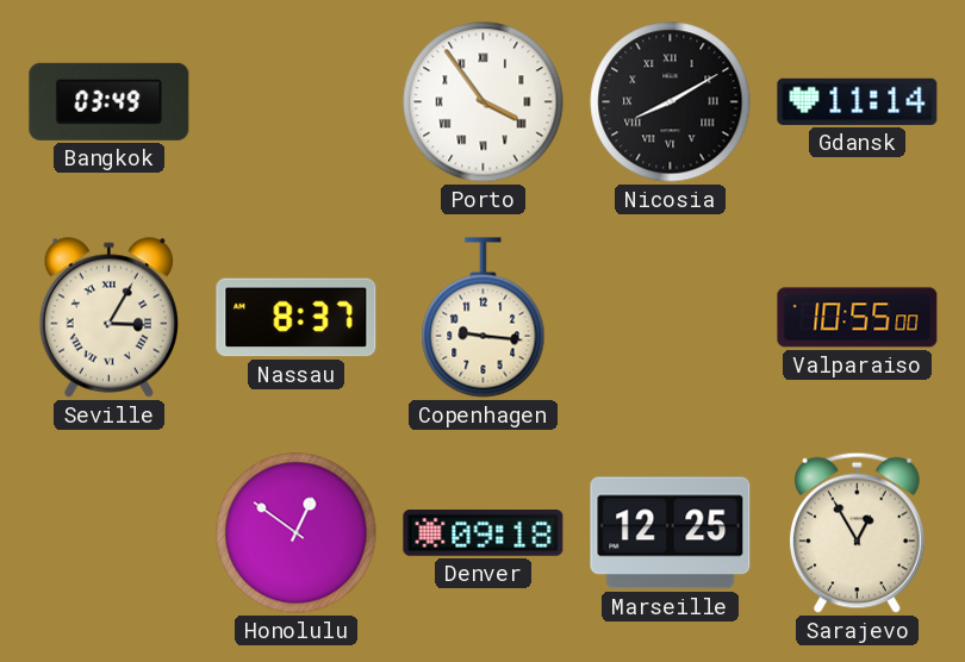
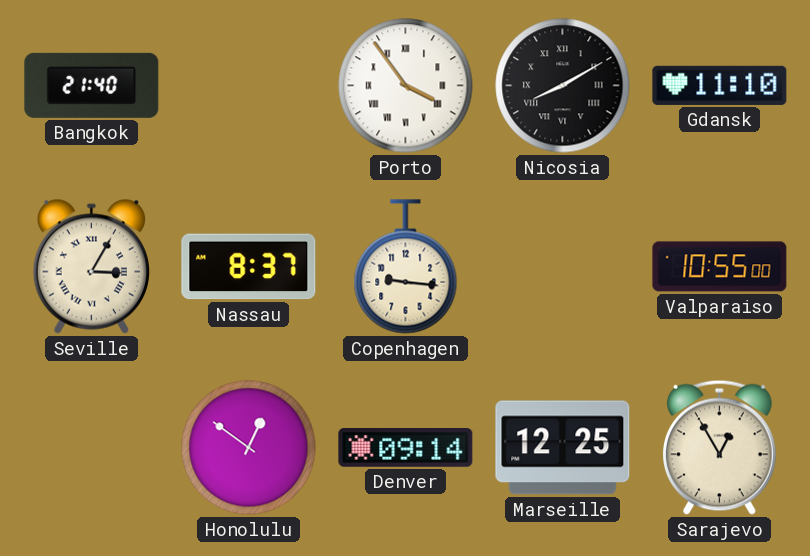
Bangkok: 03:49 -> 21:40 (92, 85)
Gdansk: 11:14 -> 11:10 (720, 85)
Denver: 09:18 -> 09:14 (406, 448)
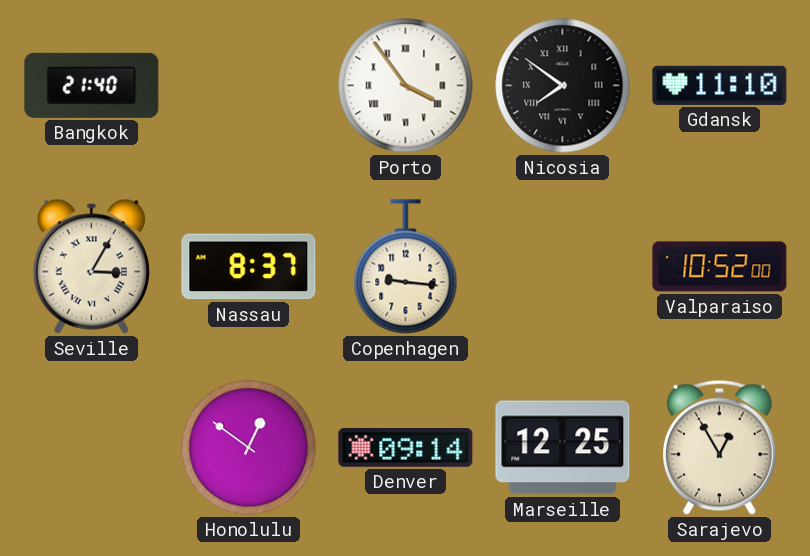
Nicosia: 8:10 -> 7:51 (563, 86)
Valparaiso: 10:55 -> 10:52 (720, 267)
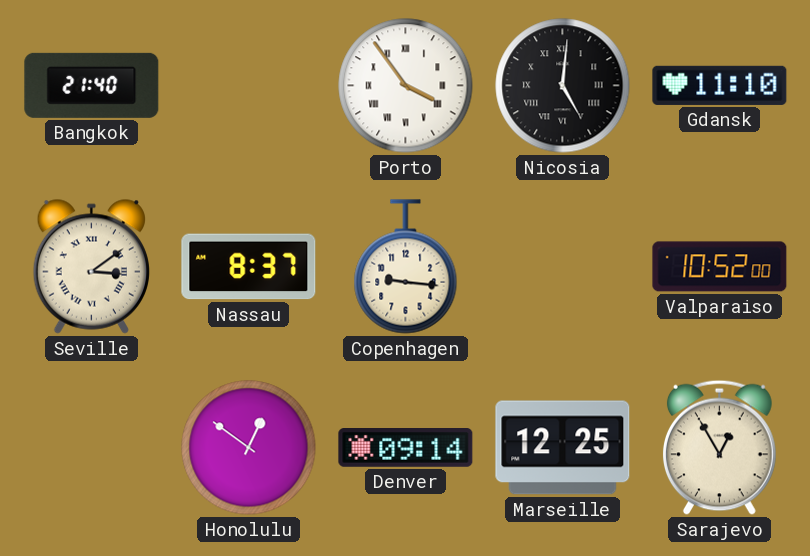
Nicosia: 7:51 -> 5:01 (563, 86)
Seville: 3:05 -> 3:09 (91, 266)
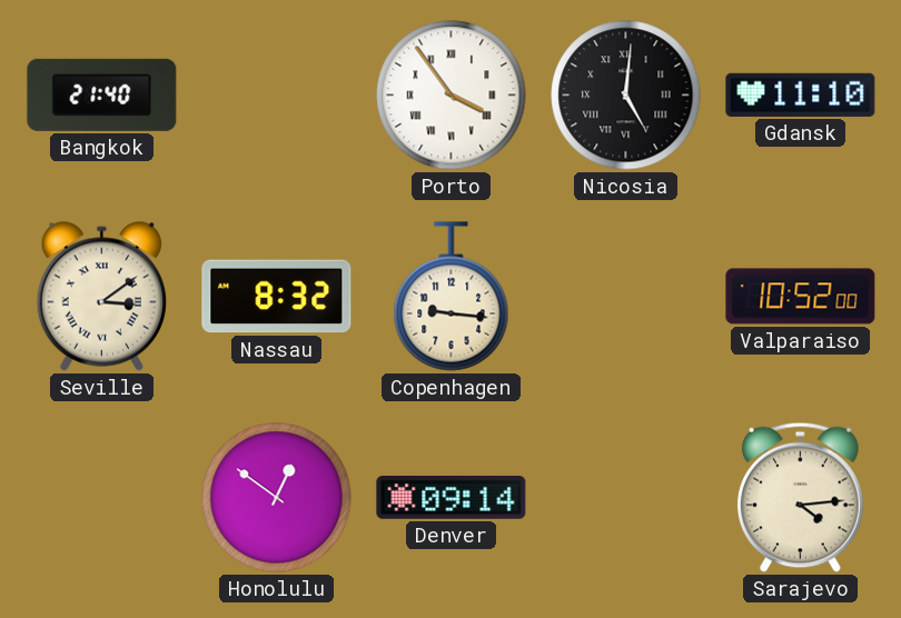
Nassau: 8:37 -> 8:32 (277, 297)
Marseille: 12:25 -> none (563, 448)
Sarajevo: 12:55 -> 4:14 (800, 497)
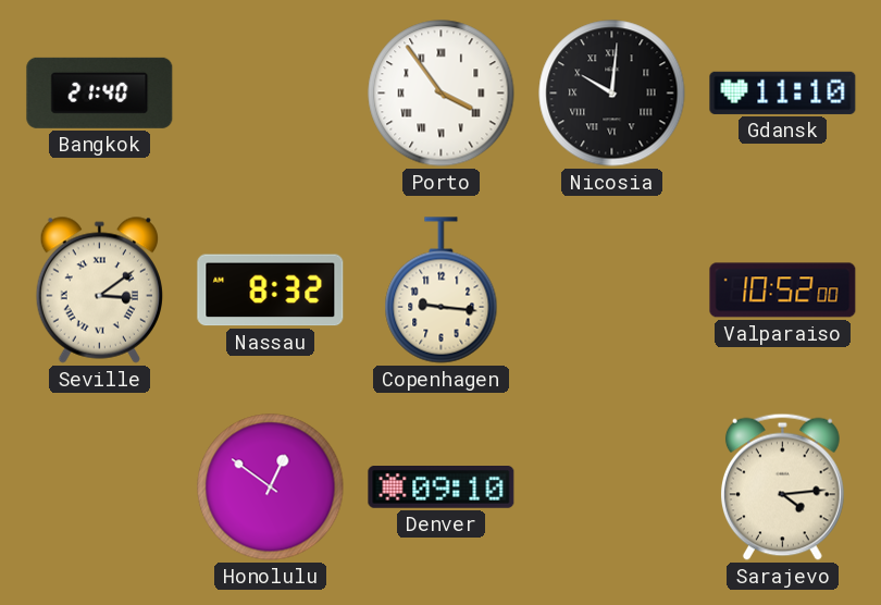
Nicosia: 5:01 -> 10:01 (612, 94)
Denver: 09:14 -> 09:10 (442, 487)
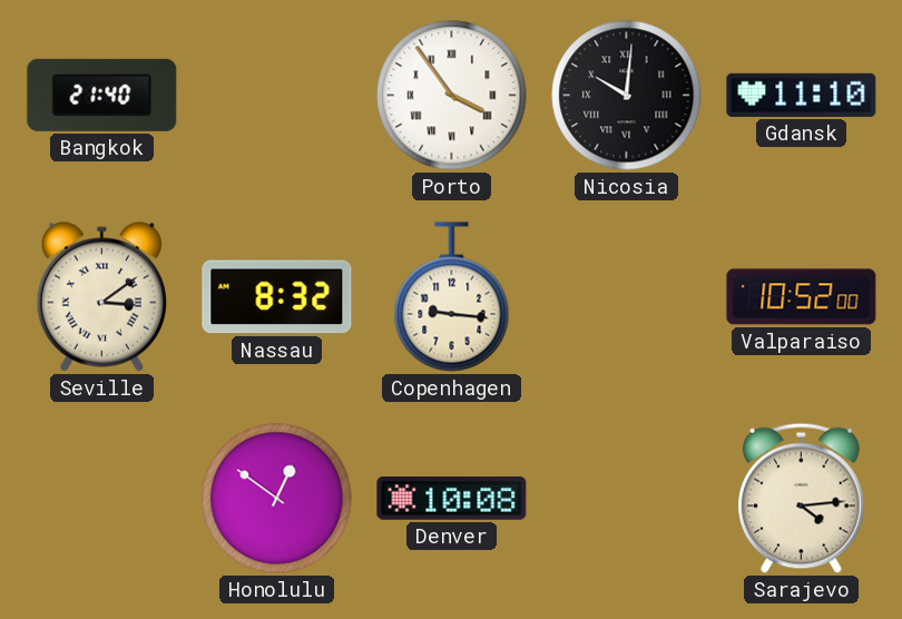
Denver: 09:10 -> 10:08 (452, 499)
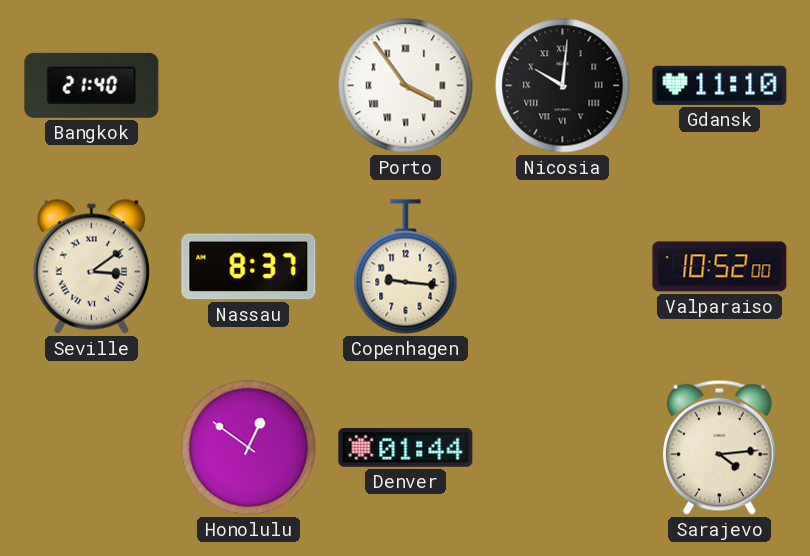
Nassau: 8:32 -> 8:37 (249, 267)
Denver: 10:08 -> 01:44 (406, 448)
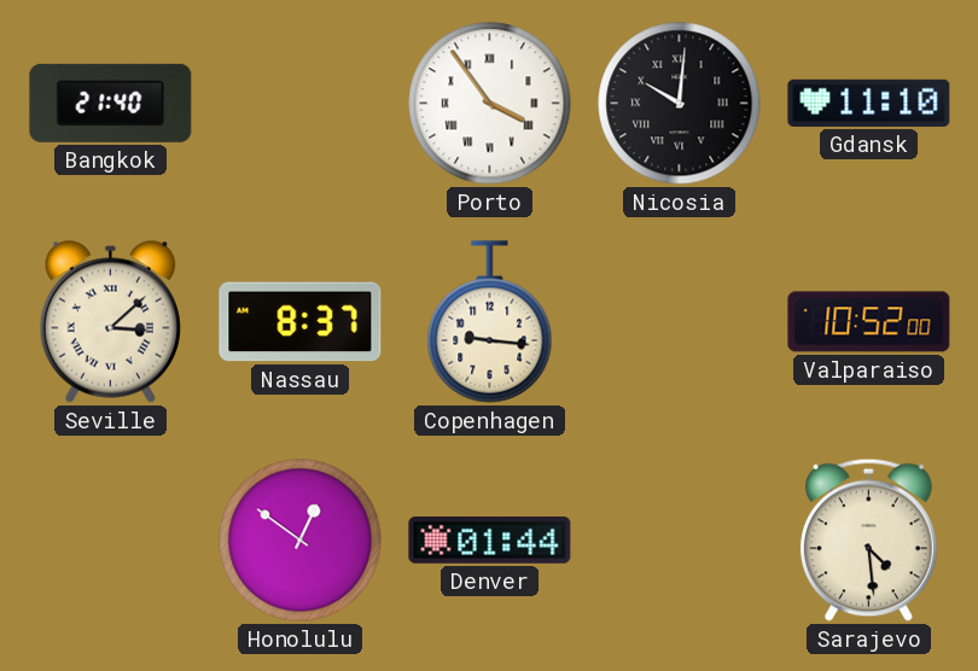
Seville: 3:09 -> 3:08 (110, 321)
Sarajevo: 4:14 -> 4:29 (868, 539)
